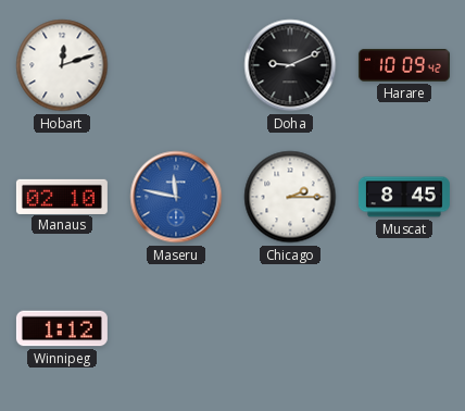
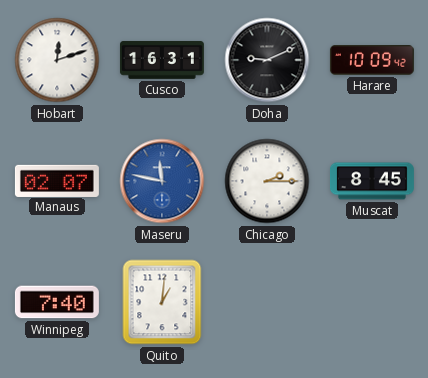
Cusco: none -> 16:31 (162, 60)
Manaus: 02:10 -> 02:07 (57, 180)
Winnipeg: 1:12 -> 7:40 (57, 302)
Quito: none -> 1:01 (162, 302)
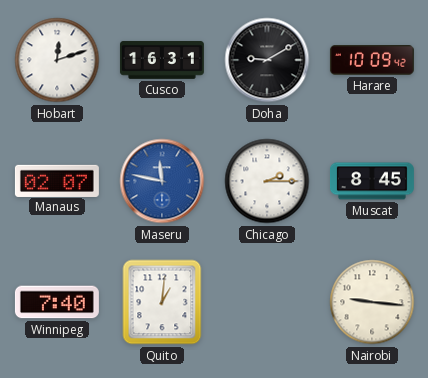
Doha: 9:11 -> 9:10 (267, 60)
Nairobi: none -> 9:16 (372, 302)
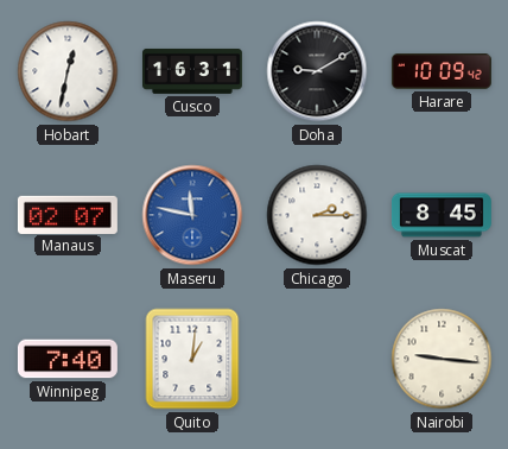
Hobart: 12:12 -> 12:32 (68, 71)
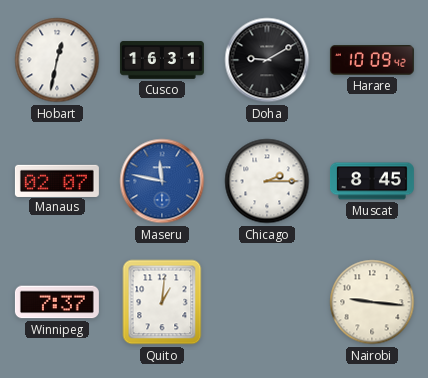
Winnipeg: 7:40 -> 7:37 (57, 302)
